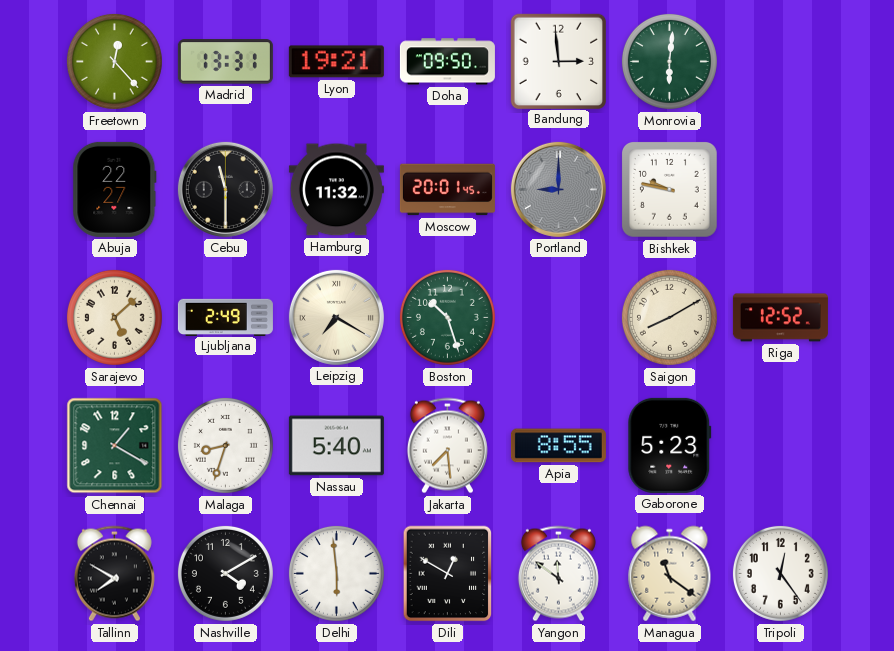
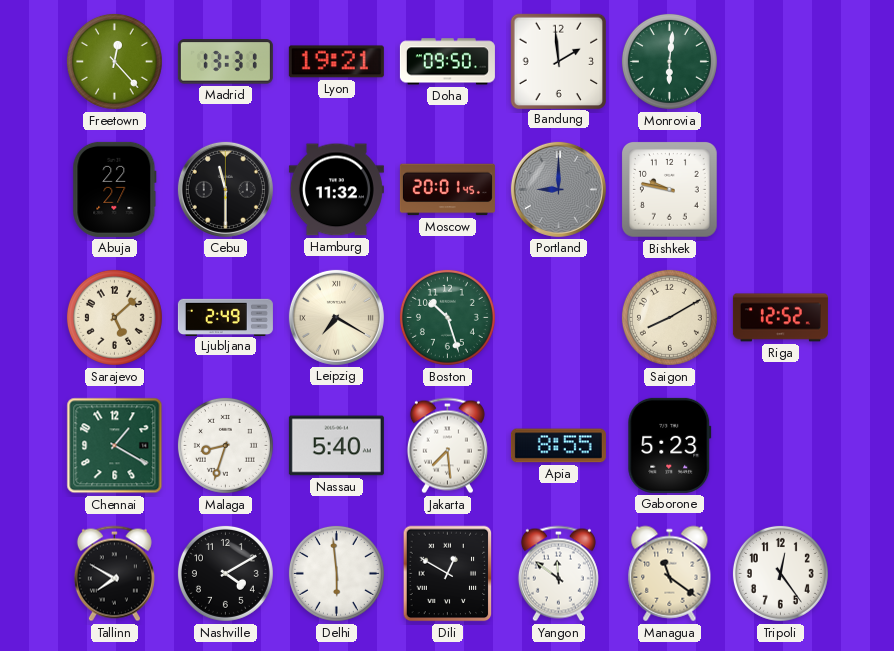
Bandung: 2:59 -> 1:59 (558, 61)
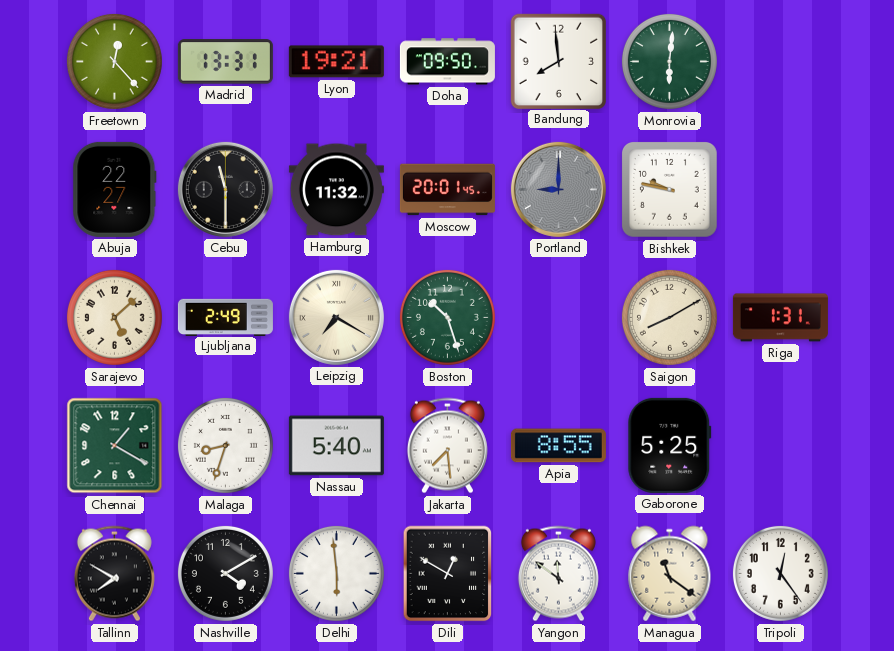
Bandung: 1:59 -> 7:59 (558, 61)
Riga: 12:52 -> 1:31 (780, 318)
Gaborone: 5:23 -> 5:25 (670, 445)
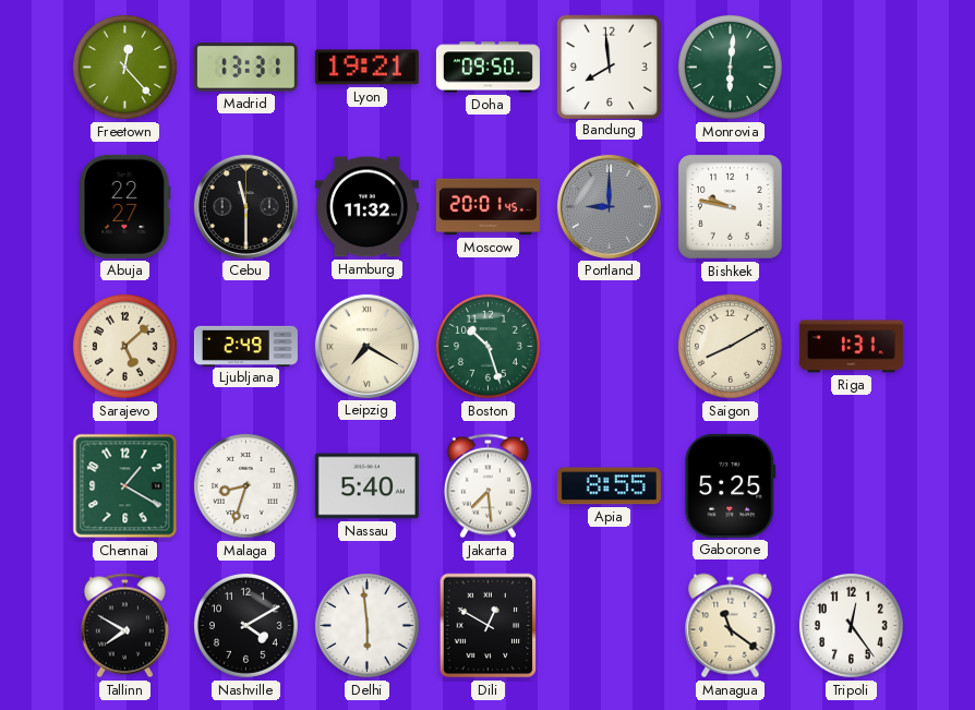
Yangon: 11:51 -> none (558, 574)
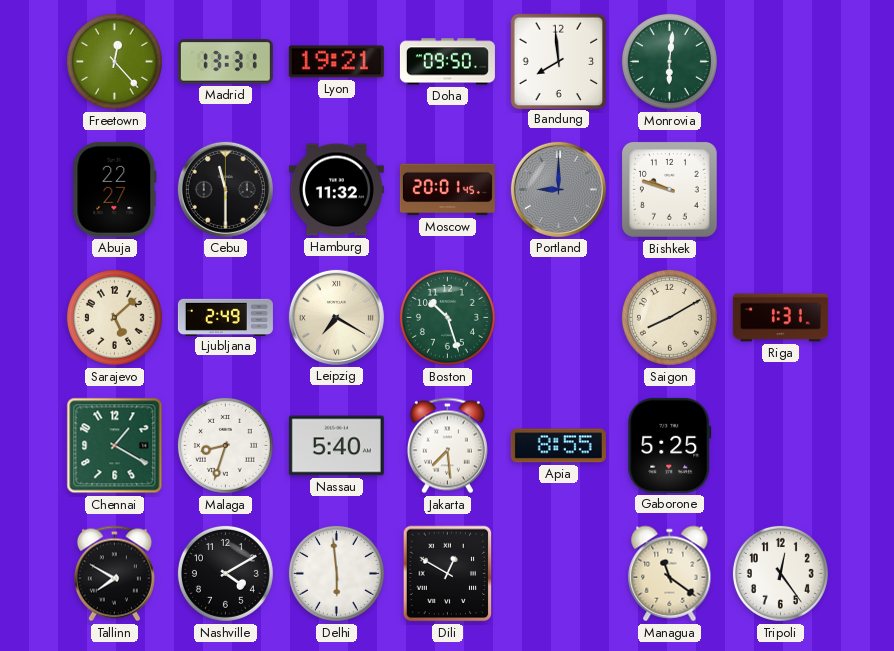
Bishkek: 9:47 -> 9:48 (670, 190)
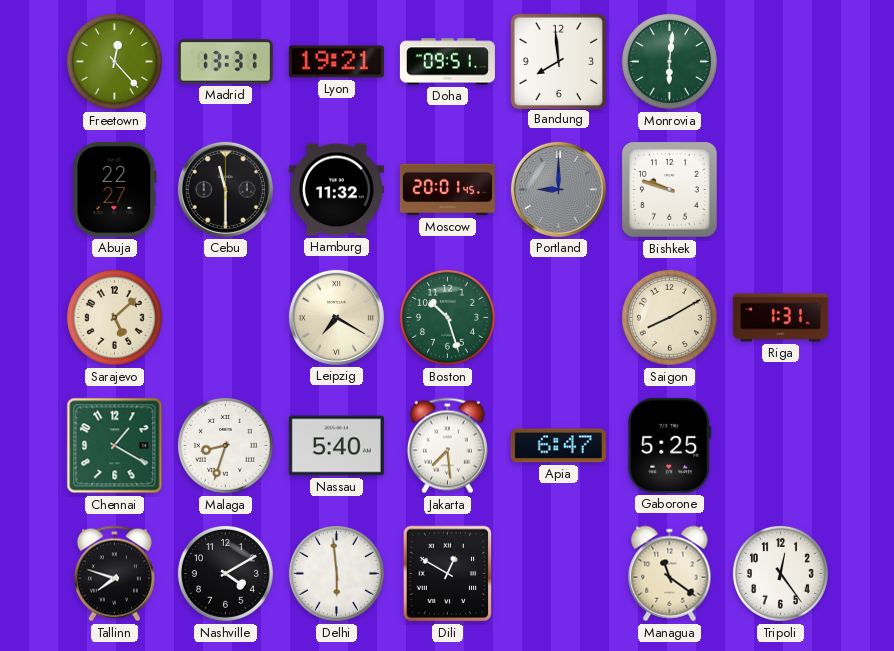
Doha: 09:50 -> 09:51 (447, 62)
Ljubljana: 2:49 -> none (225, 317)
Apia: 8:55 -> 6:47 (558, 446)
Tallinn: 7:50 -> 7:48 (114, 574)
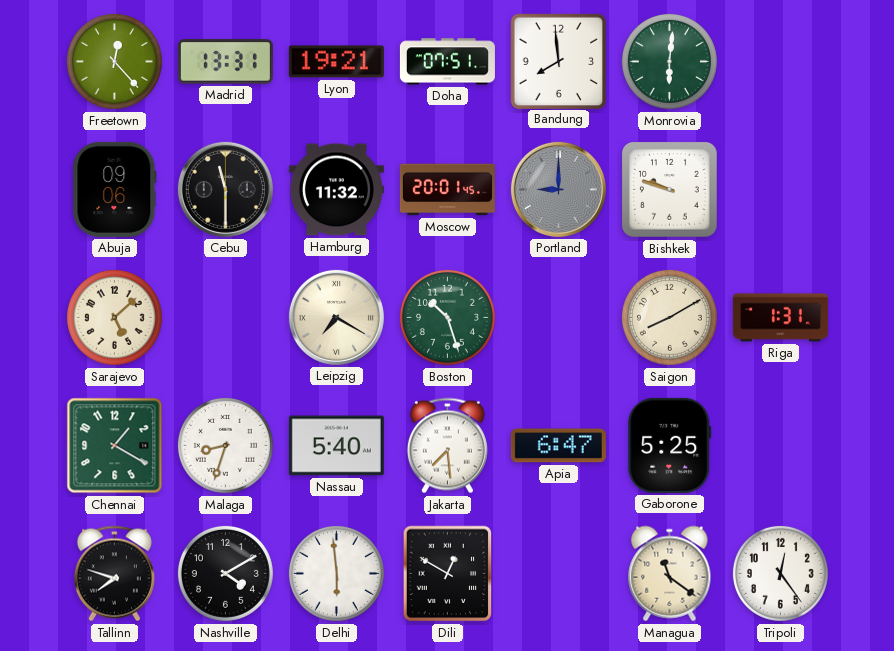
Doha: 09:51 -> 07:51 (447, 62)
Abuja: 22:27 -> 09:06 (115, 189)
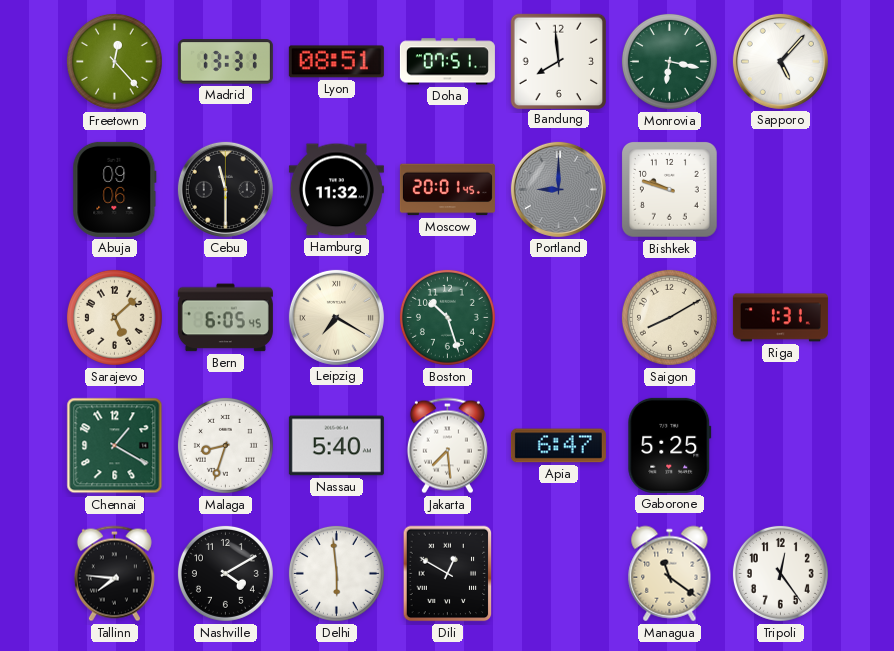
Lyon: 19:21 -> 08:51 (336, 62)
Monrovia: 6:01 -> 6:17 (669, 61)
Sapporo: none -> 5:07 (780, 61)
Bern: none -> 6:05 (225, 318)
Tallinn: 7:48 -> 7:46 (114, 574)
